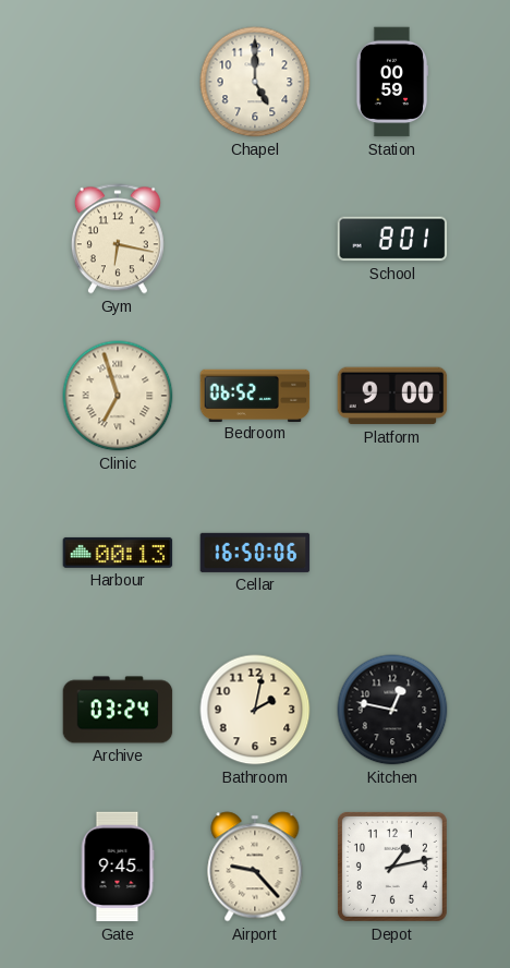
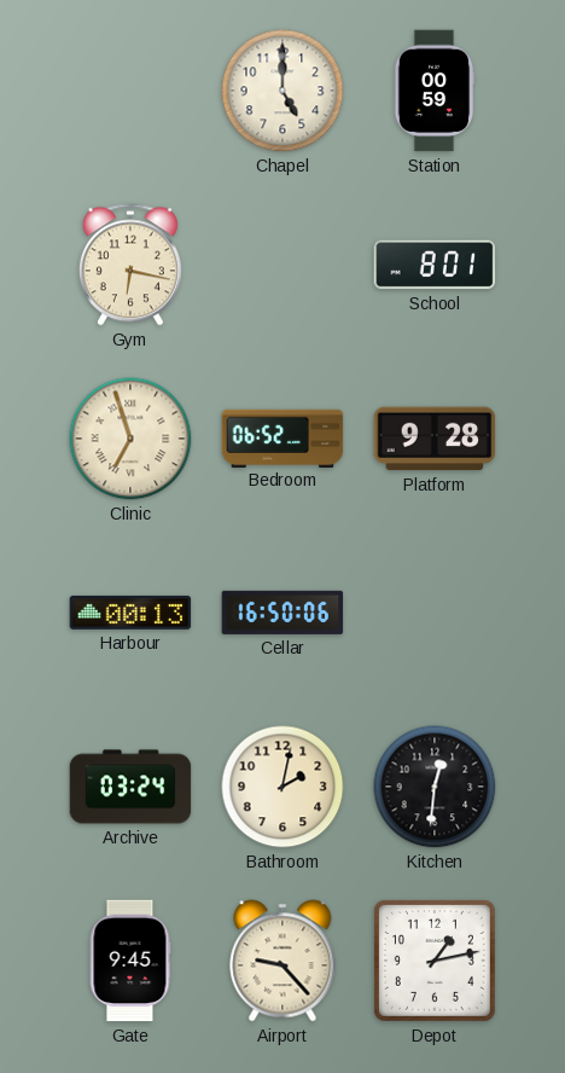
Platform: 9:00 -> 9:28 (435, 439)
Kitchen: 12:47 -> 12:31 (435, 787)
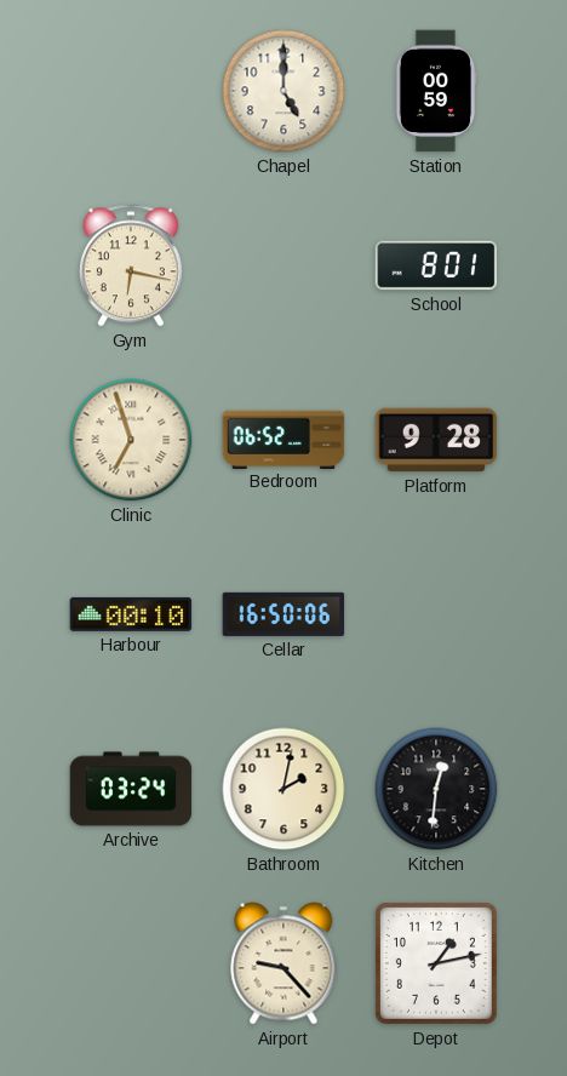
Harbour: 00:13 -> 00:10 (131, 614)
Gate: 9:45 -> none (130, 961)
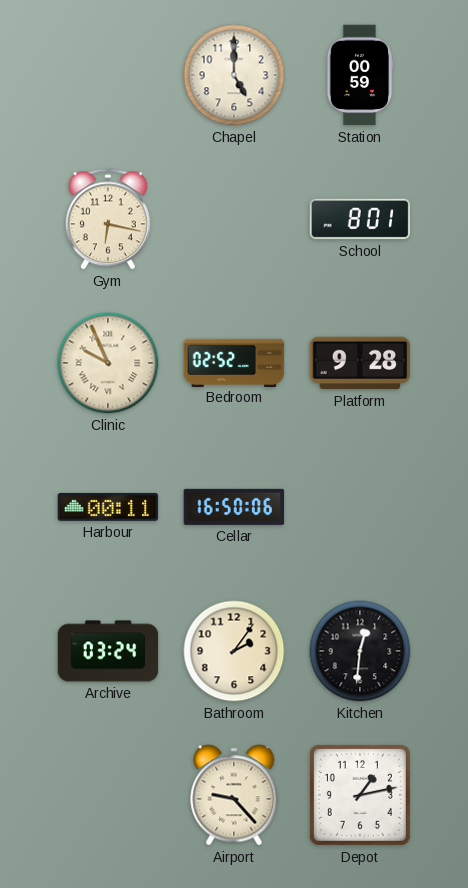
Clinic: 6:57 -> 9:56 (108, 363)
Bedroom: 06:52 -> 02:52 (234, 362)
Harbour: 00:10 -> 00:11 (108, 507)
Bathroom: 2:02 -> 2:06 (234, 651)
